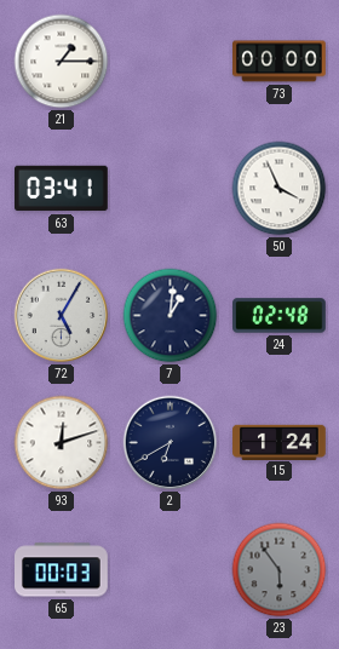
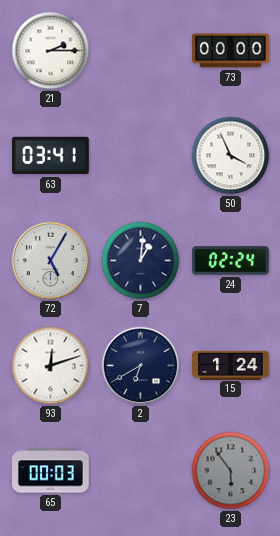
21: 1:15 -> 2:15 (51, 51)
24: 02:48 -> 02:24 (231, 261)
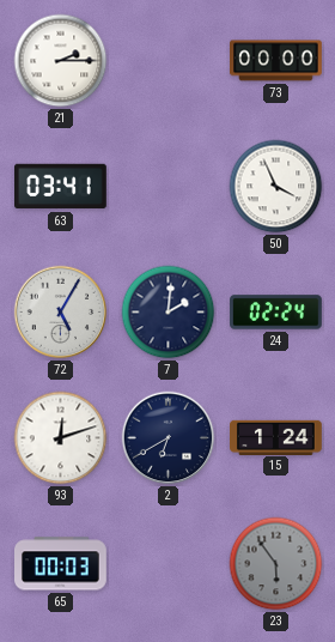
7: 1:01 -> 2:01 (169, 313)
